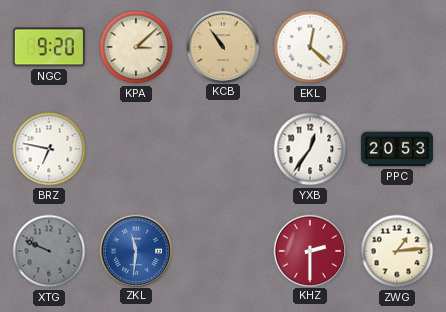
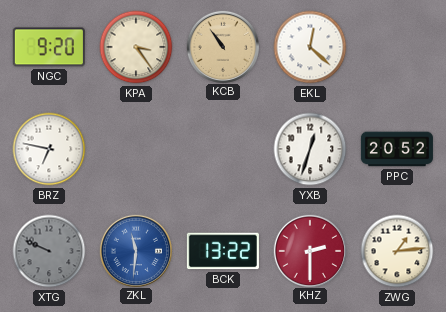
KPA: 3:08 -> 3:24 (136, 47)
YXB: 12:36 -> 12:33 (310, 149)
PPC: 20:53 -> 20:52 (397, 149)
BCK: none -> 13:22 (223, 251)
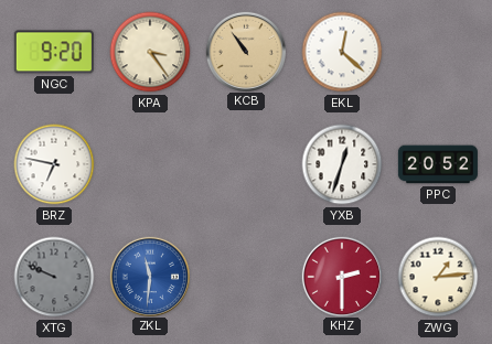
BCK: 13:22 -> none (223, 251)
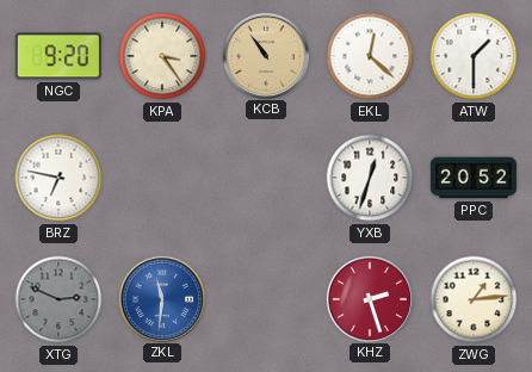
ATW: none -> 1:30 (474, 56)
XTG: 9:49 -> 2:49 (58, 299)
KHZ: 2:30 -> 2:27 (369, 298)
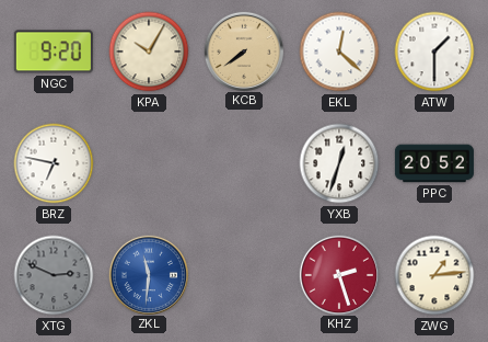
KPA: 3:24 -> 10:05 (149, 52)
KCB: 10:54 -> 7:39 (243, 50)
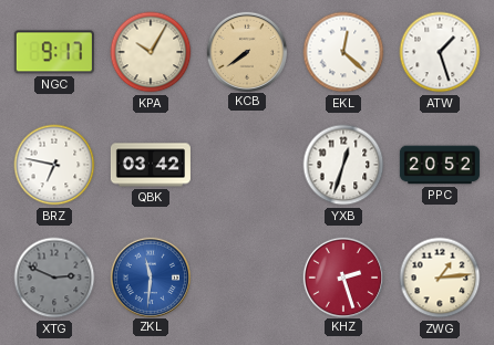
NGC: 9:20 -> 9:17 (54, 52)
ATW: 1:30 -> 1:27 (440, 52)
QBK: none -> 03:42 (151, 165)
